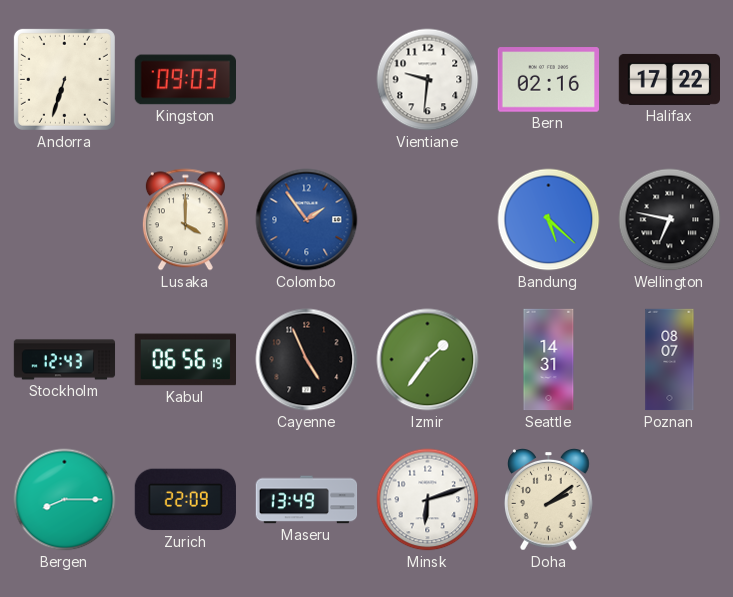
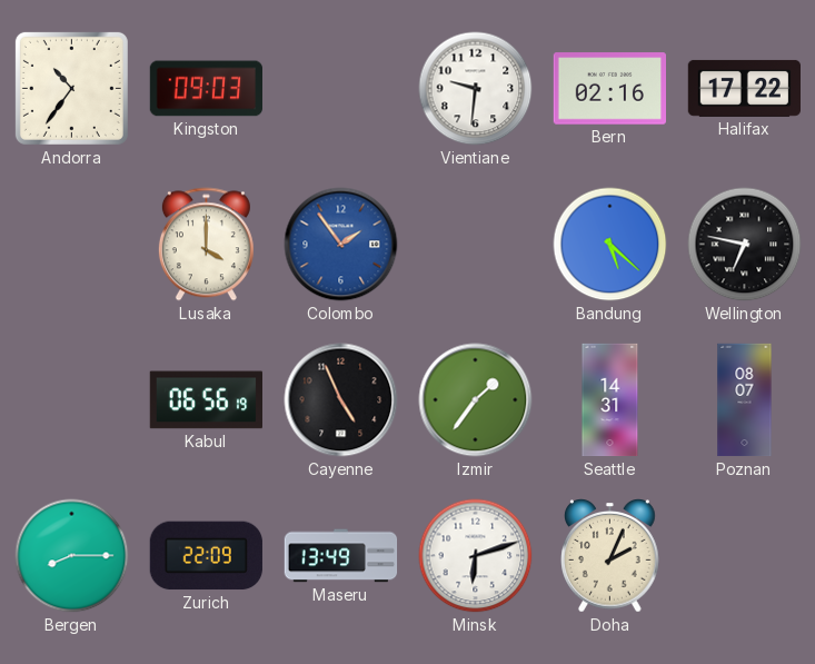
Andorra: 6:33 -> 10:36 (71, 88)
Stockholm: 12:43 -> none (65, 360)
Doha: 2:09 -> 2:04 (610, 556)
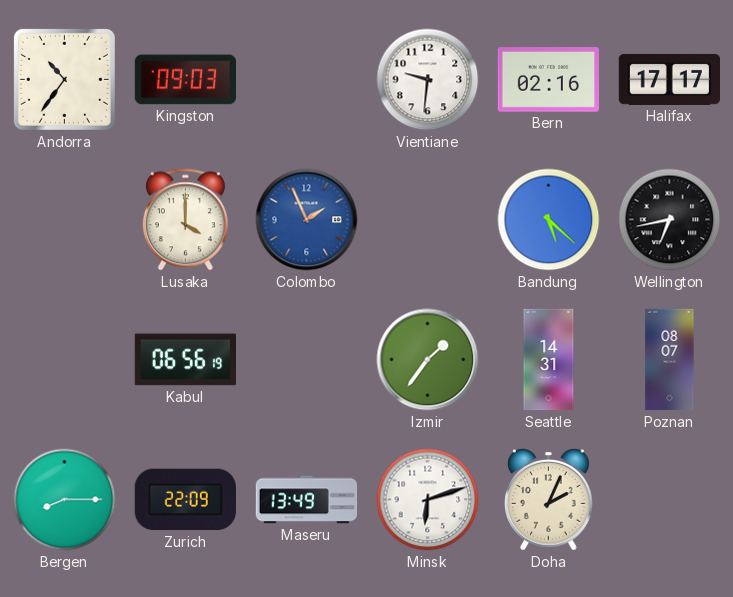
Halifax: 17:22 -> 17:17 (669, 79)
Colombo: 1:54 -> 1:56 (307, 220)
Wellington: 6:47 -> 6:43 (670, 220)
Cayenne: 4:56 -> none (341, 400)
